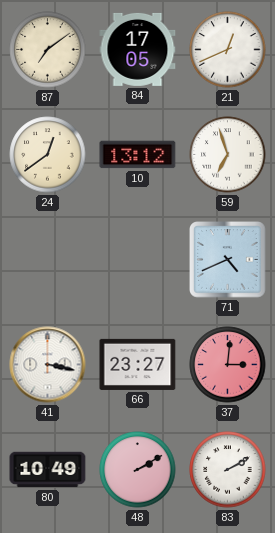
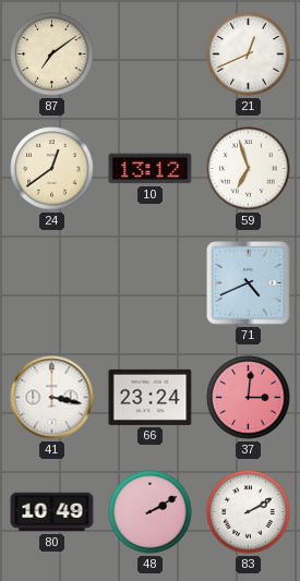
84: 17:05 -> none (138, 49)
66: 23:27 -> 23:24 (151, 397)
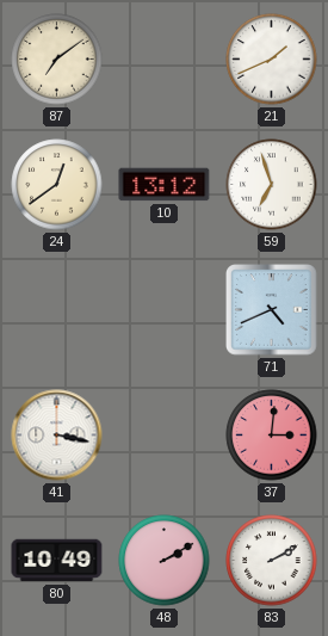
21: 12:41 -> 1:41 (272, 60)
66: 23:24 -> none (151, 397)
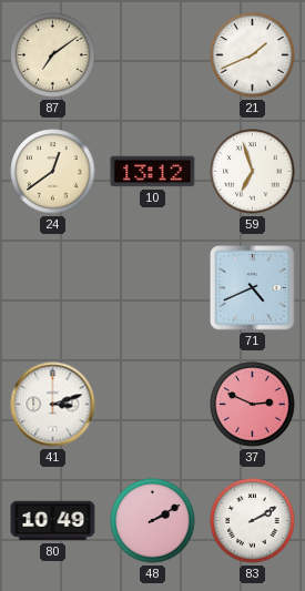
41: 3:17 -> 3:12 (53, 405)
37: 3:01 -> 2:49 (253, 405)
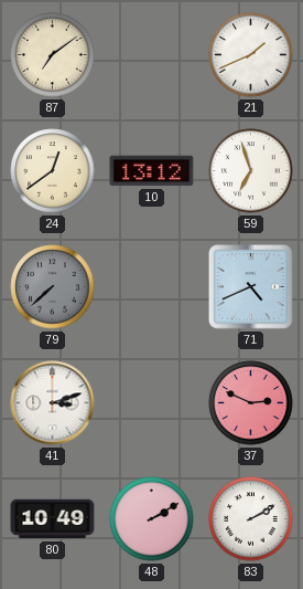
79: none -> 7:38 (53, 287)
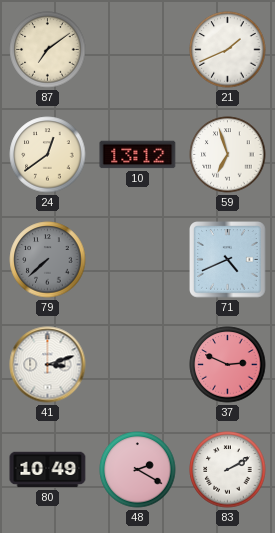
48: 2:10 -> 2:20 (138, 470)
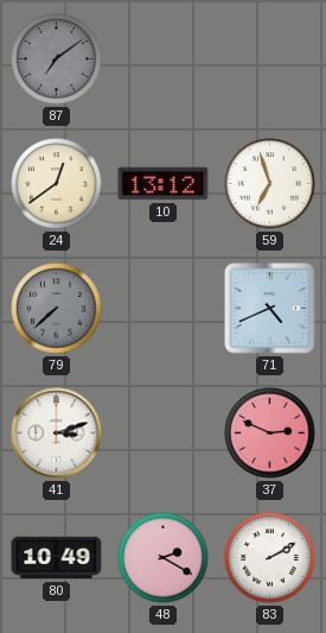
87 dial: cream -> grey (57, 59)
21: 1:41 -> none (228, 50)
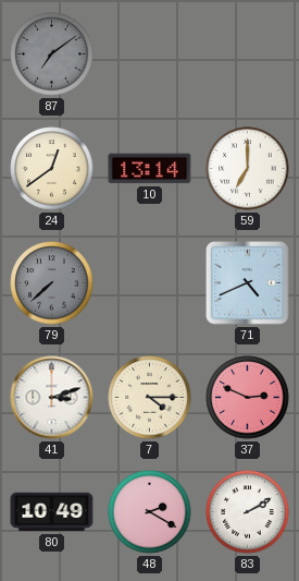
10: 13:12 -> 13:14 (150, 169)
59: 6:57 -> 7:00 (248, 169)
7: none -> 4:15 (150, 398)
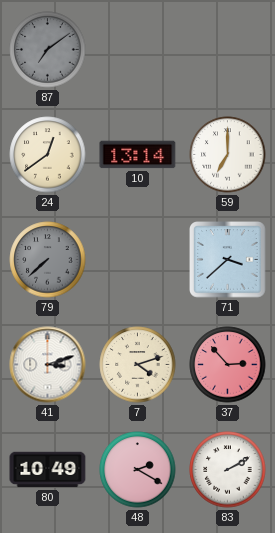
71: 4:41 -> 3:38 (228, 260)
7: 4:15 -> 4:12 (138, 365)
37: 2:49 -> 2:53 (228, 365)
